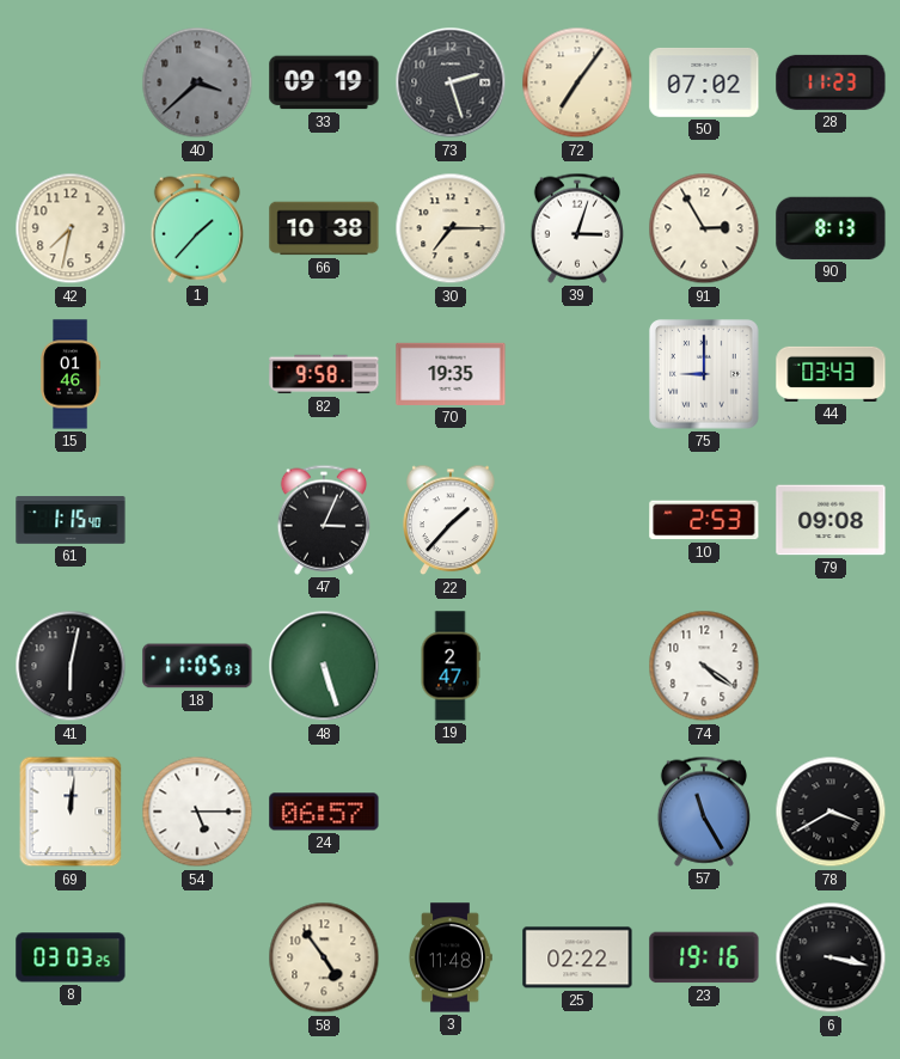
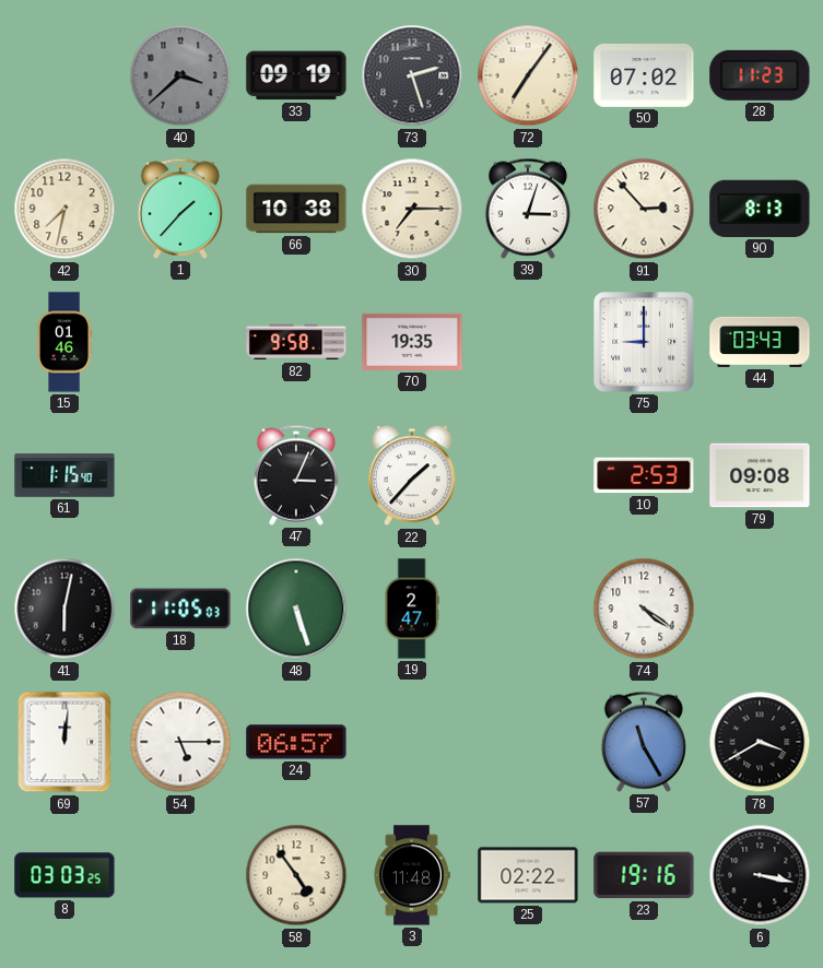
91: 2:55 -> 2:53 (644, 209)
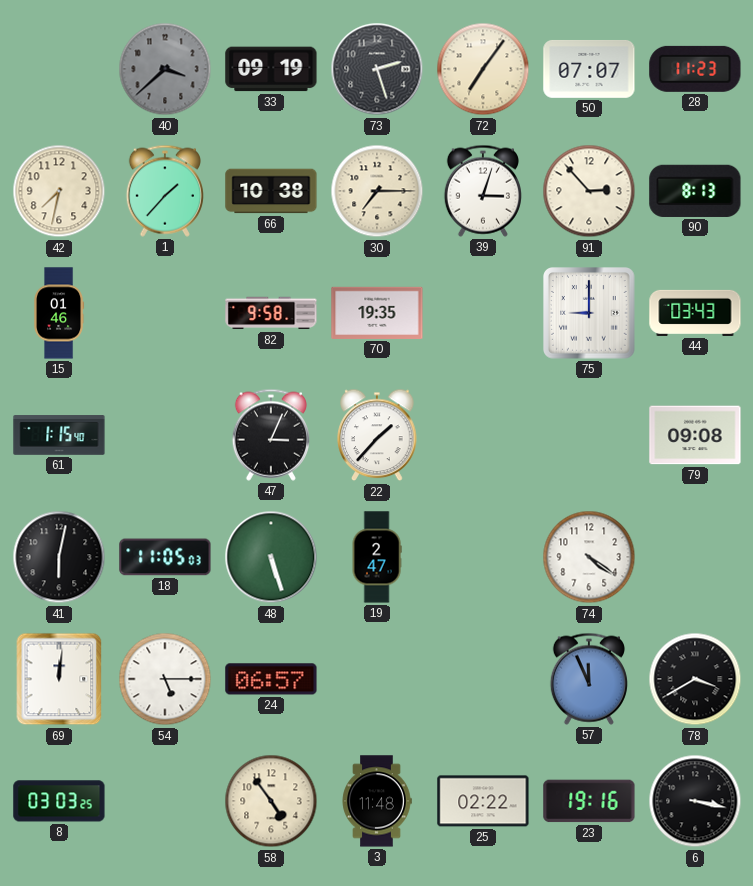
50: 07:02 -> 07:07 (589, 69)
10: 2:53 -> none (644, 475)
57: 11:25 -> 11:56 (589, 679)
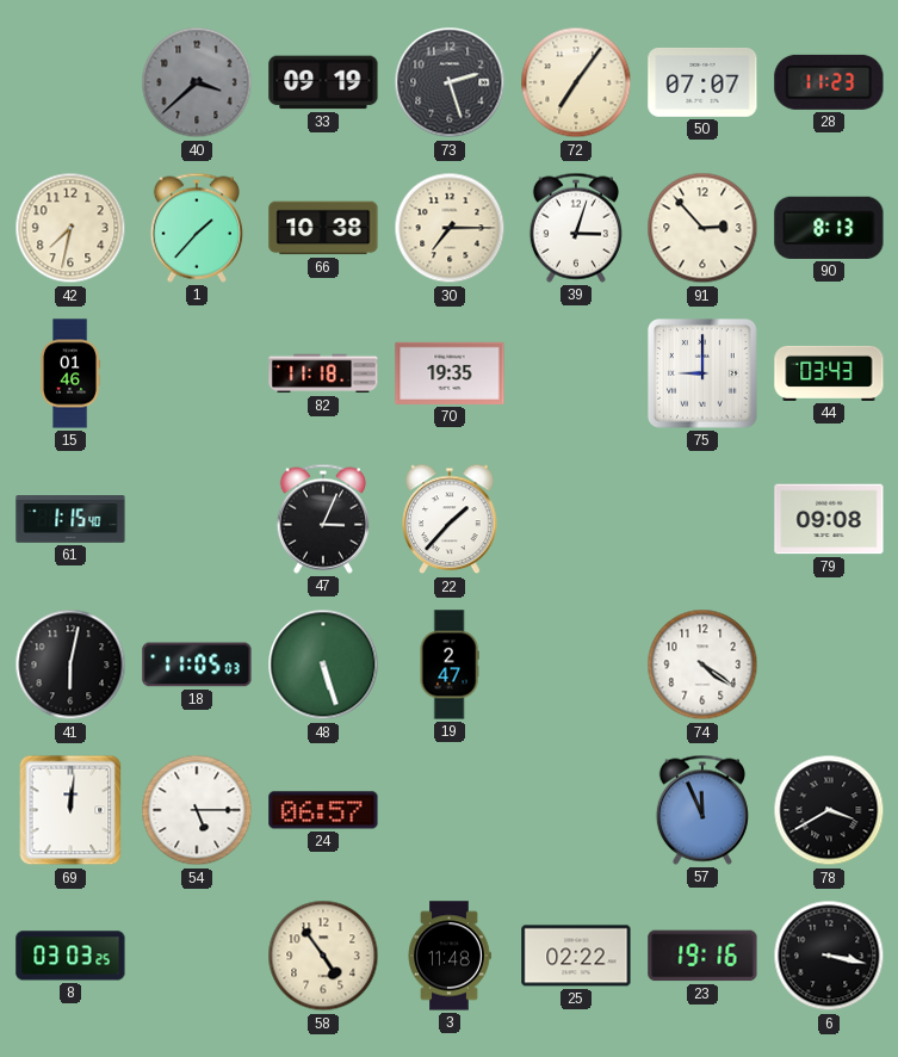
82: 9:58 -> 11:18 (323, 373)
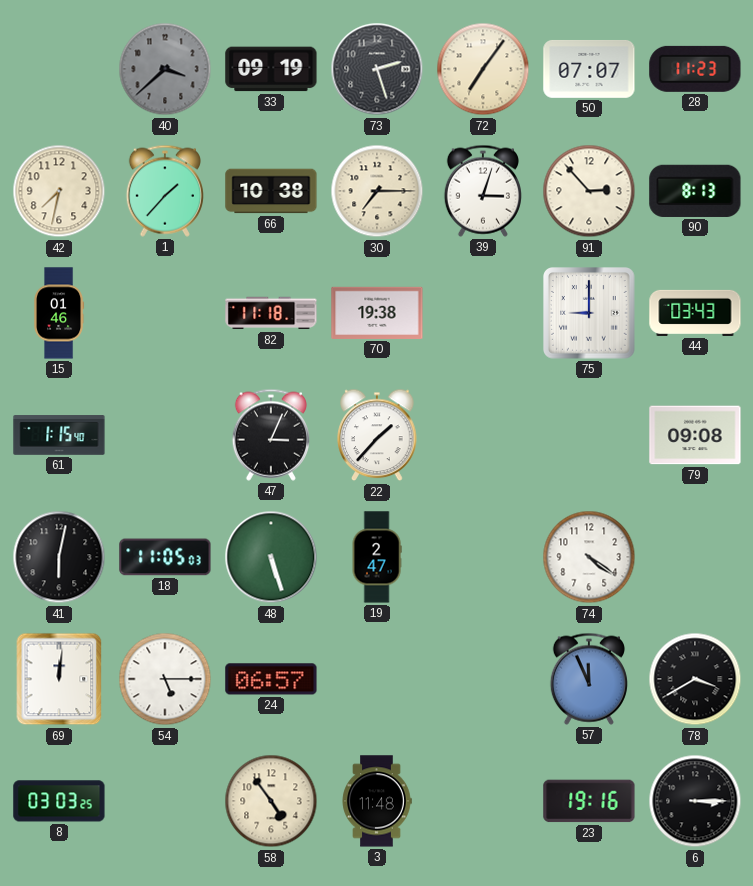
70: 19:35 -> 19:38 (377, 313)
25: 02:22 -> none (576, 956)
6: 3:17 -> 3:15 (695, 801)
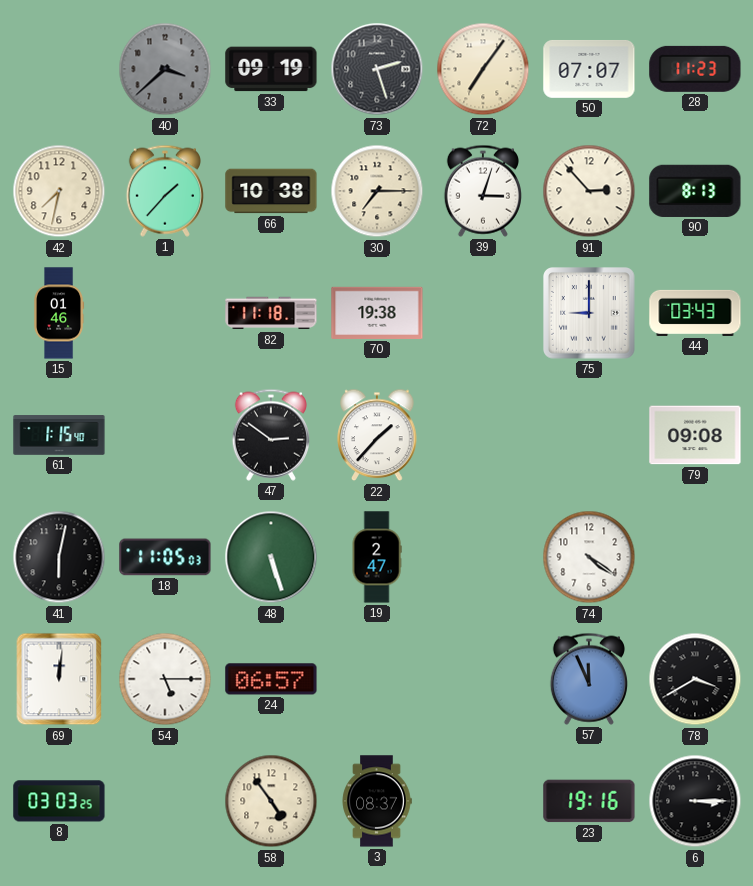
47: 3:04 -> 2:51 (271, 435)
3: 11:48 -> 08:37 (377, 801)
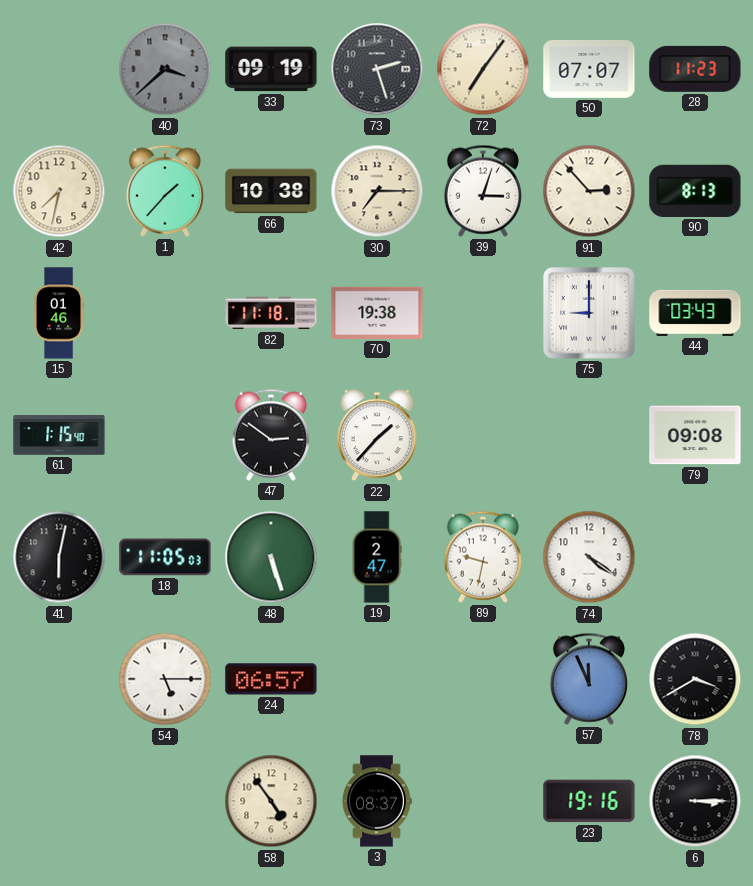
89: none -> 9:32 (483, 557)
69: 12:01 -> none (59, 679)
8: 03:03 -> none (59, 801)
